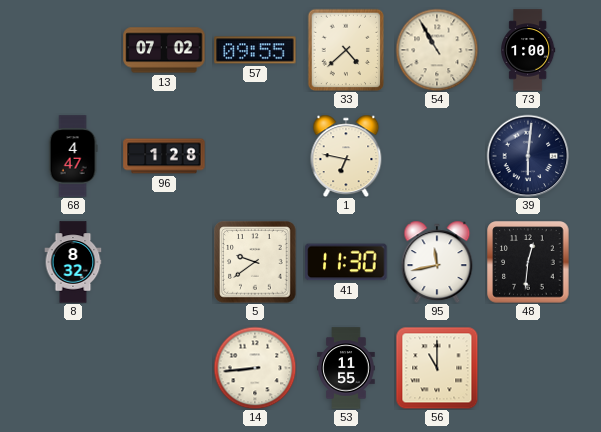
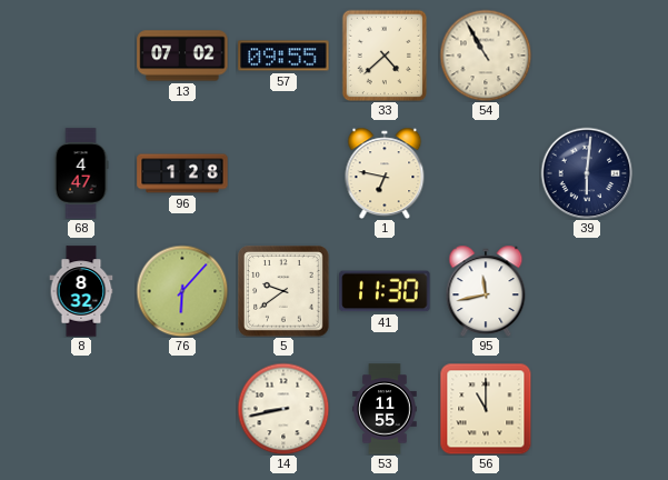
73: 1:00 -> none (528, 50)
76: none -> 6:07 (182, 291)
48: 12:31 -> none (528, 262)
14: 8:44 -> 8:43 (283, 409)
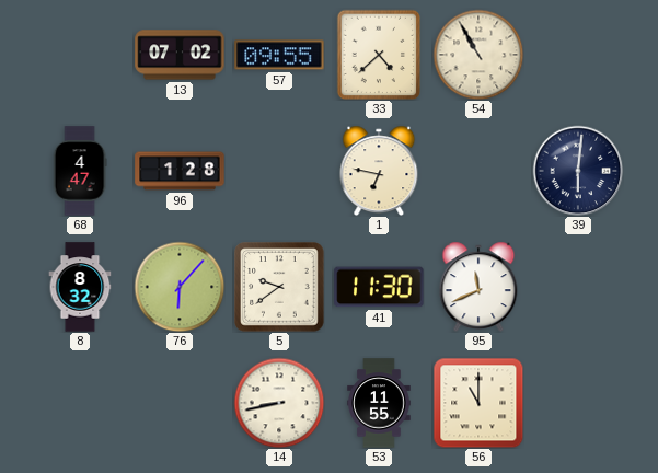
95: 11:43 -> 11:41 (478, 287)
